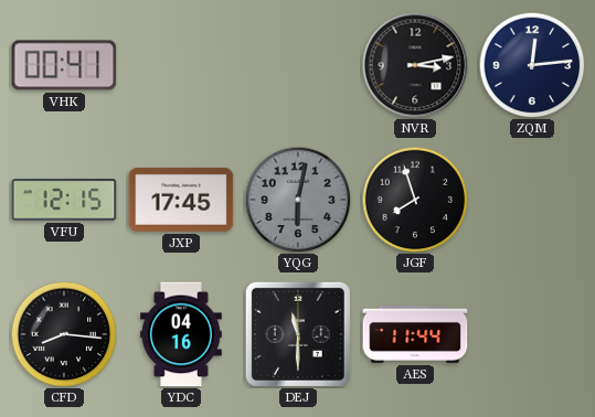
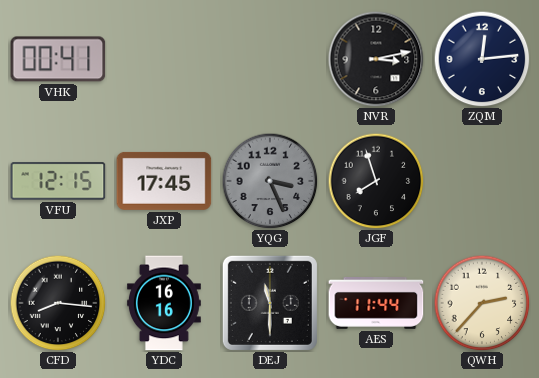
YQG: 6:02 -> 3:26 (270, 181)
YDC: 04:16 -> 16:16 (164, 303)
QWH: none -> 2:37 (482, 303)
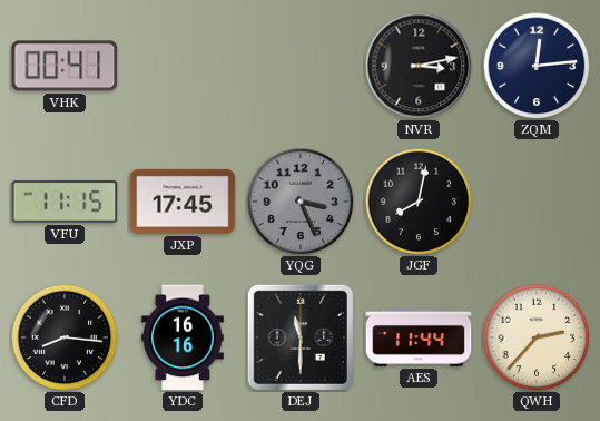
VFU: 12:15 -> 11:15 (65, 202)
JGF: 7:57 -> 8:02 (419, 202)
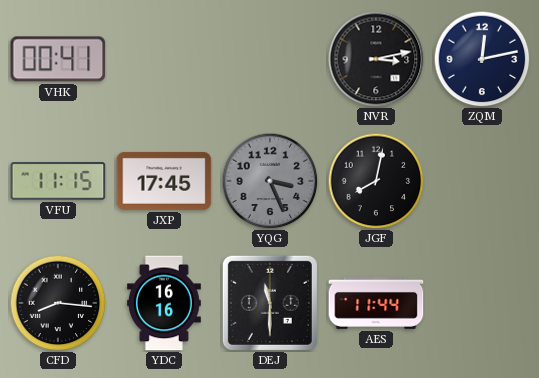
ZQM: 12:14 -> 12:13 (482, 59)
QWH: 2:37 -> none (537, 337)
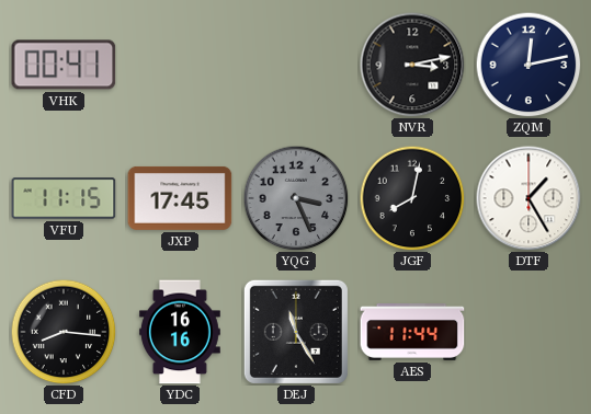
DTF: none -> 1:25 (529, 198)
DEJ: 11:30 -> 11:25 (296, 332)
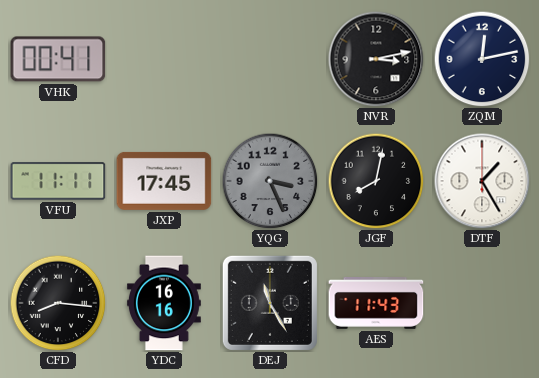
VFU: 11:15 -> 11:11 (58, 181)
AES: 11:44 -> 11:43 (376, 304)
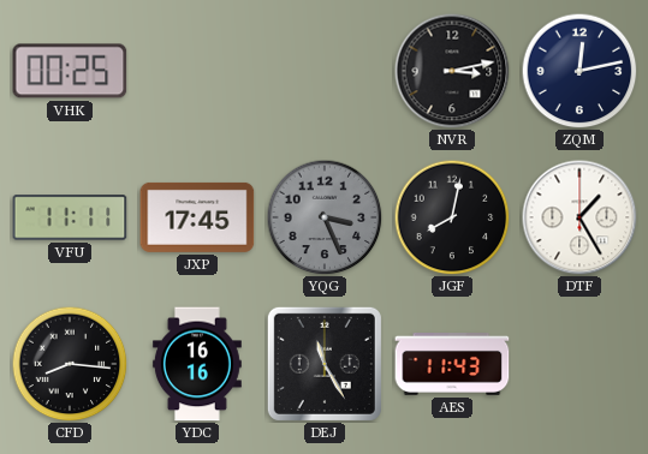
VHK: 00:41 -> 00:25 (70, 71)
